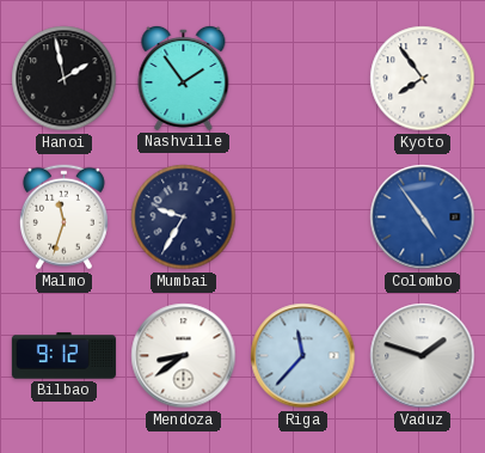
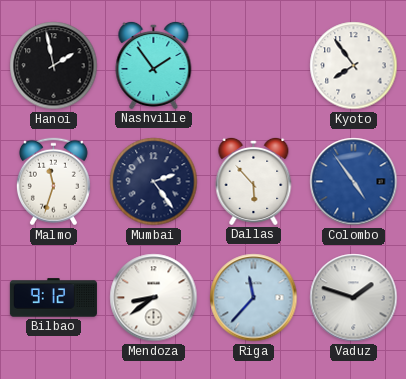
Mumbai: 9:35 -> 2:24 (154, 182)
Dallas: none -> 5:53 (254, 181)
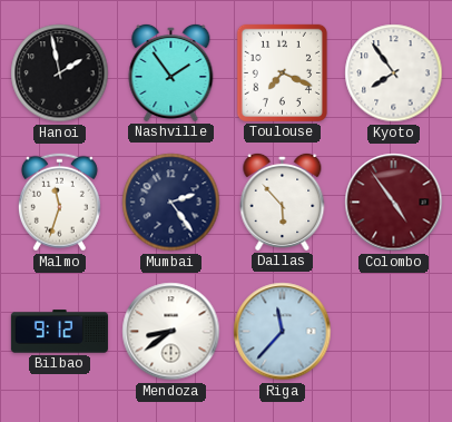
Toulouse: none -> 7:19 (282, 72)
Colombo dial: blue -> burgundy (394, 203)
Vaduz: 1:48 -> none (354, 298)
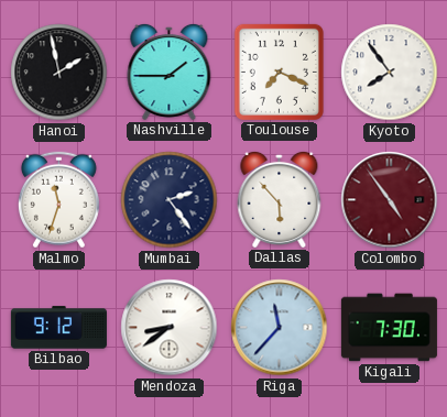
Nashville: 1:54 -> 1:45 (170, 72)
Kigali: none -> 7:30 (389, 328)
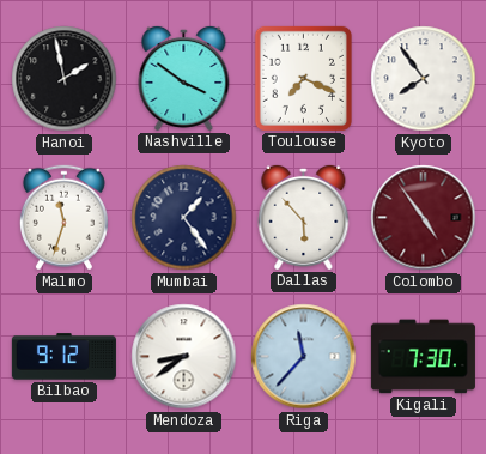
Nashville: 1:45 -> 3:51 (184, 78)
Mumbai: 2:24 -> 1:24 (184, 218)
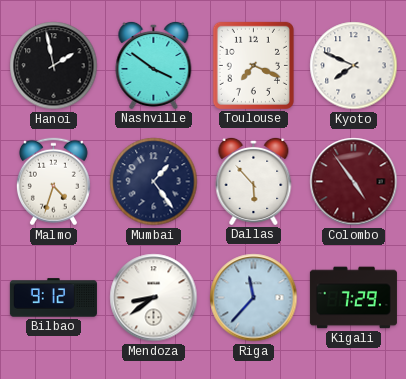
Kyoto: 7:54 -> 7:49 (354, 66)
Malmo: 11:33 -> 4:33 (53, 182)
Kigali: 7:30 -> 7:29 (353, 298)
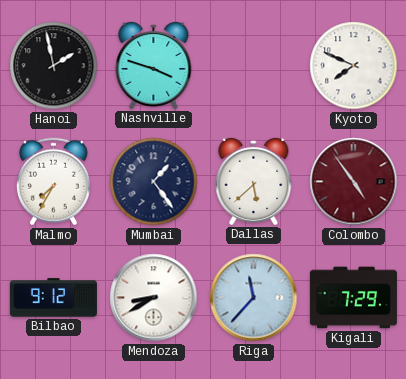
Nashville: 3:51 -> 3:48 (154, 65)
Toulouse: 7:19 -> none (253, 65)
Malmo: 4:33 -> 7:35 (53, 182)
Dallas: 5:53 -> 5:38 (254, 181)
Mendoza: 8:39 -> 8:40 (154, 298)
